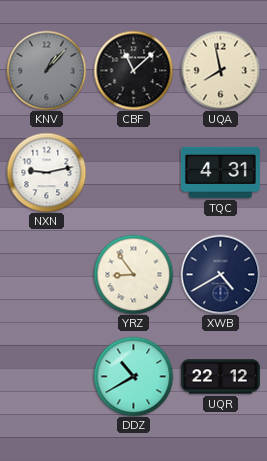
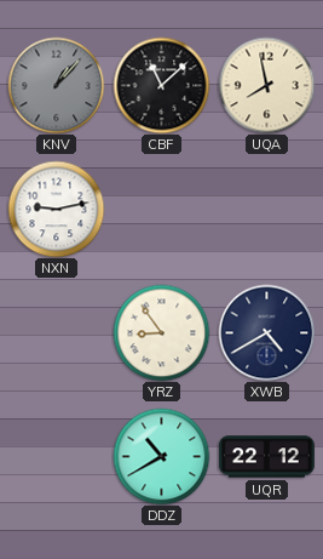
TQC: 4:31 -> none (220, 172)
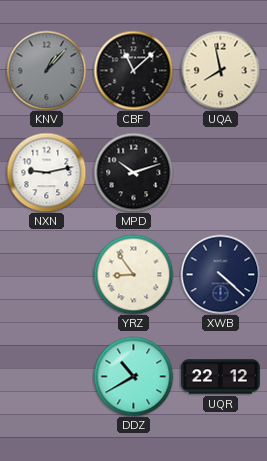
MPD: none -> 10:12 (133, 172)
XWB: 4:40 -> 4:22 (220, 274)
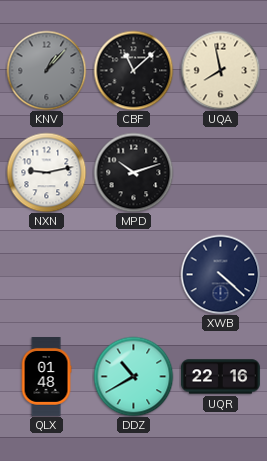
YRZ: 8:54 -> none (133, 274)
QLX: none -> 01:48 (46, 377)
UQR: 22:12 -> 22:16 (220, 377)
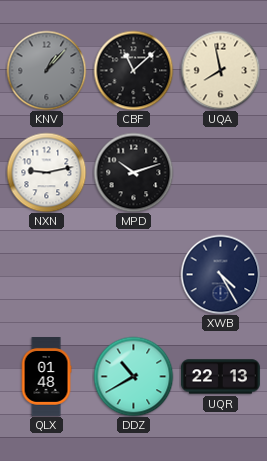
XWB: 4:22 -> 4:25 (220, 274)
UQR: 22:16 -> 22:13 (220, 377)
